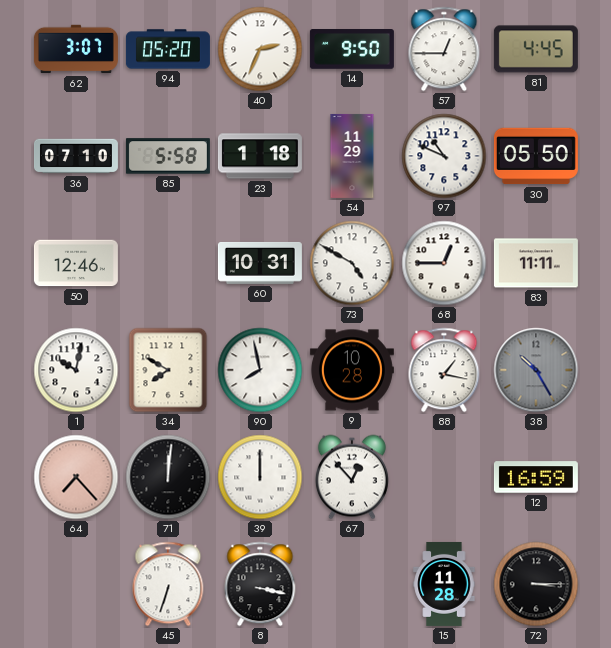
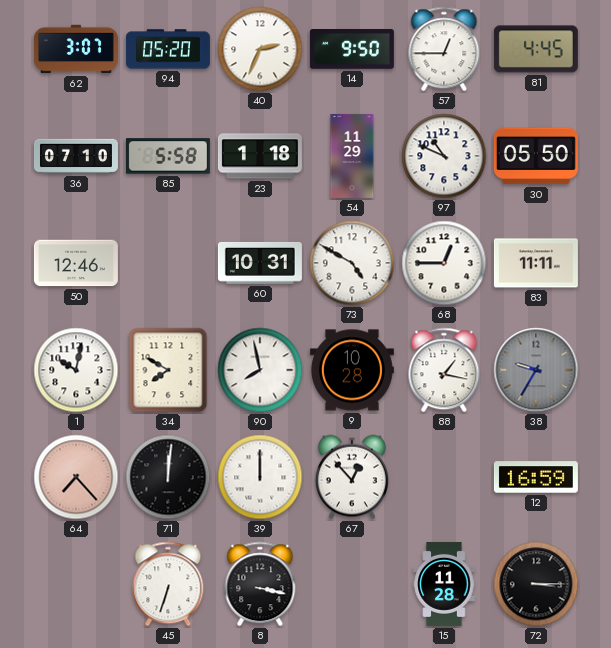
38: 10:25 -> 9:35 (536, 370)
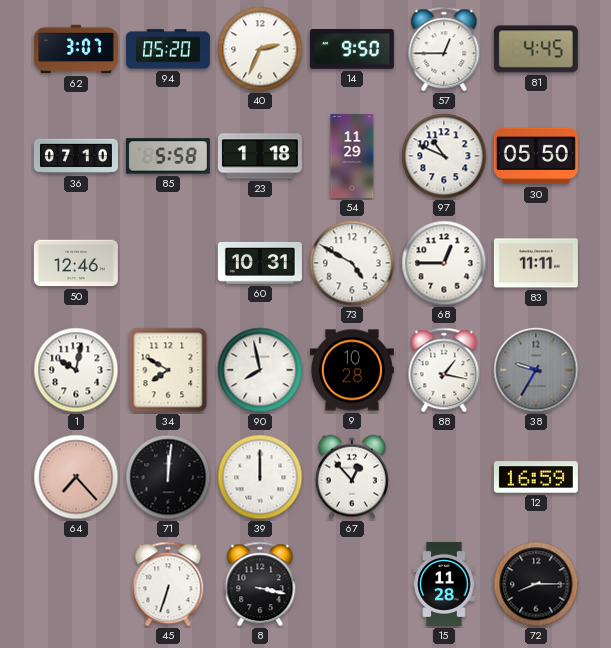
72: 3:15 -> 8:15 (536, 584)
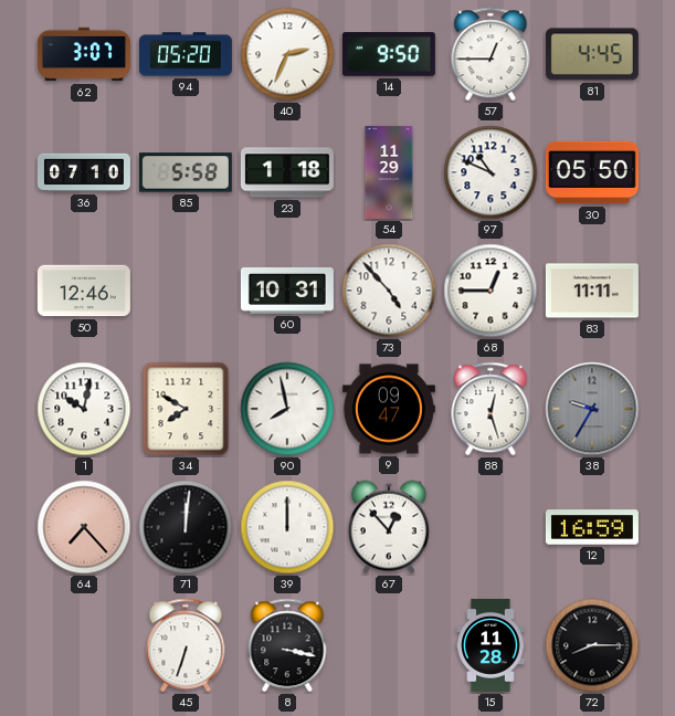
73: 4:50 -> 4:53 (389, 291)
9: 10:28 -> 09:47 (389, 409)
88: 1:17 -> 12:27 (491, 409)
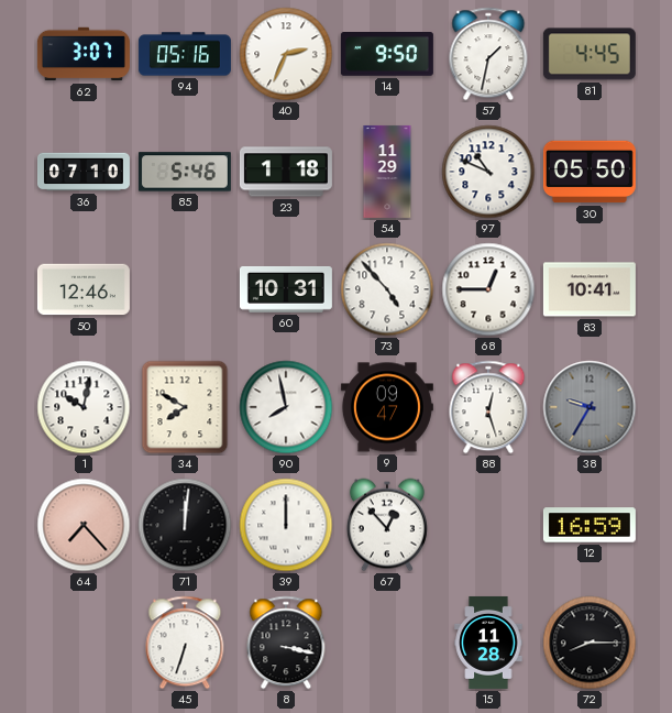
94: 05:20 -> 05:16 (185, 54)
57: 12:45 -> 1:32 (488, 54)
85: 5:58 -> 5:46 (185, 172)
83: 11:11 -> 10:41 (590, 289)
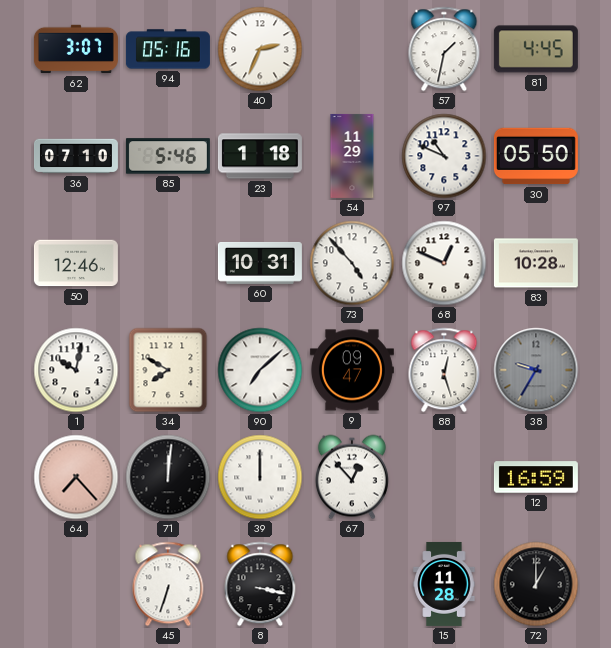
14: 9:50 -> none (387, 55)
68: 12:45 -> 12:49 (444, 263)
83: 10:41 -> 10:28 (536, 263)
90: 7:58 -> 7:08 (260, 370)
72: 8:15 -> 1:00 (536, 584)
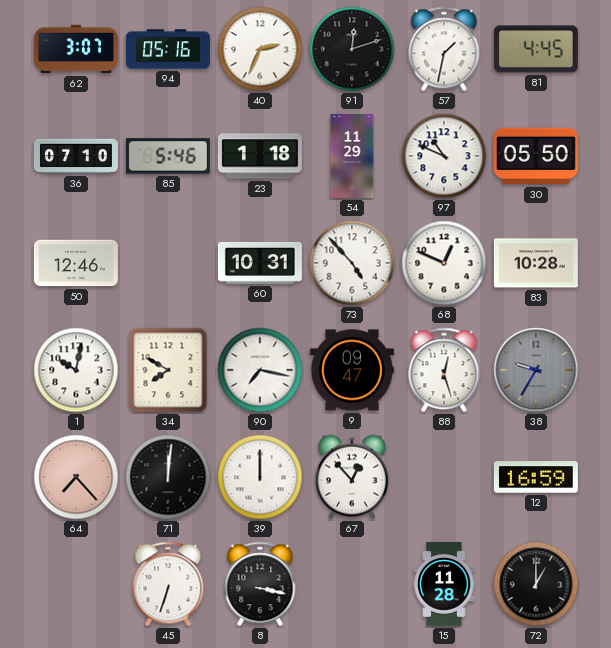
91: none -> 12:12 (352, 49)
90: 7:08 -> 7:17 (260, 370)
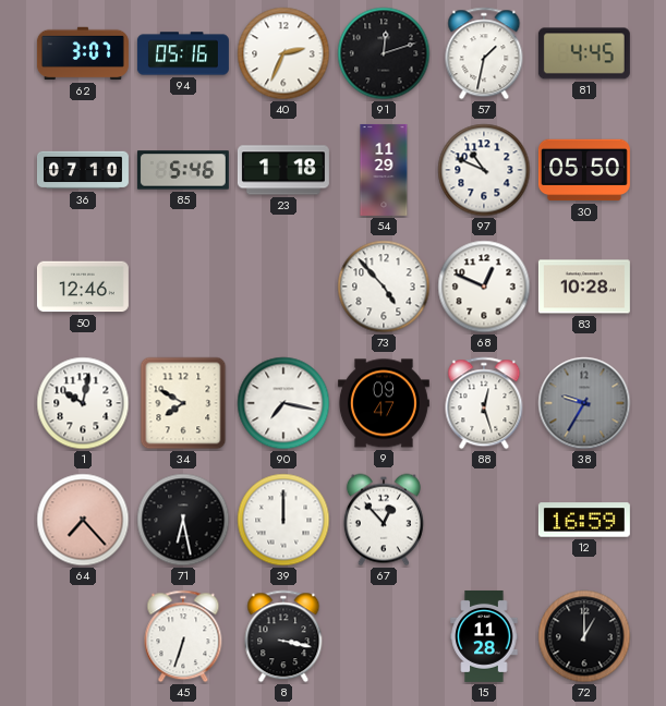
60: 10:31 -> none (260, 263)
71: 12:01 -> 6:28 (183, 520)
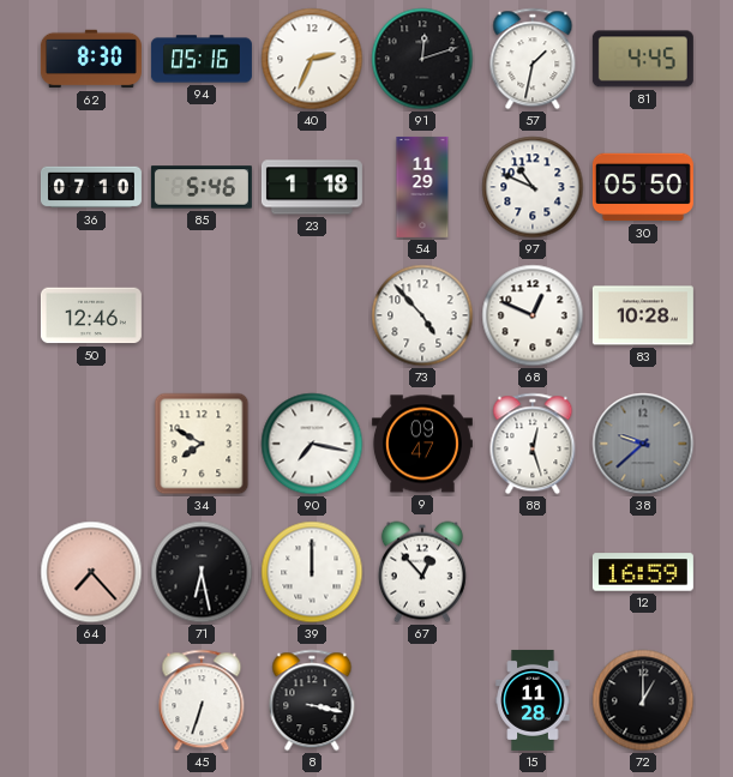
62: 3:07 -> 8:30 (91, 59)
1: 10:02 -> none (83, 403)
38: 9:35 -> 9:38 (643, 444)
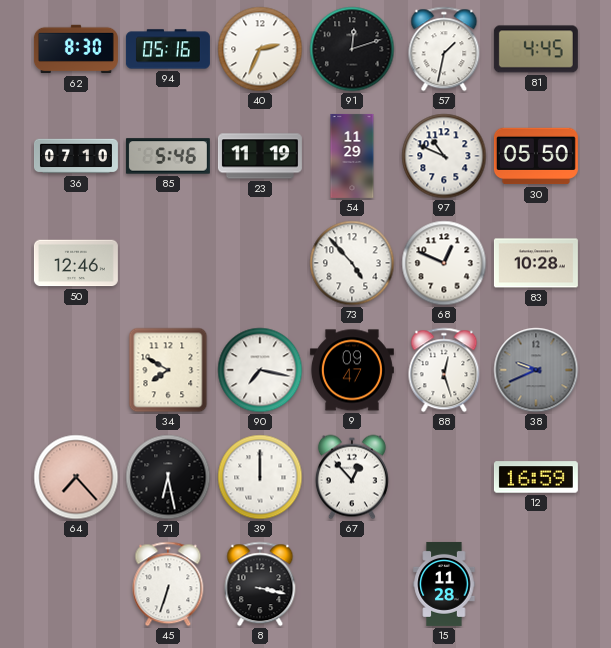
23: 1:18 -> 11:19 (260, 156)
38: 9:38 -> 9:41 (536, 370)
72: 1:00 -> none (643, 700)
